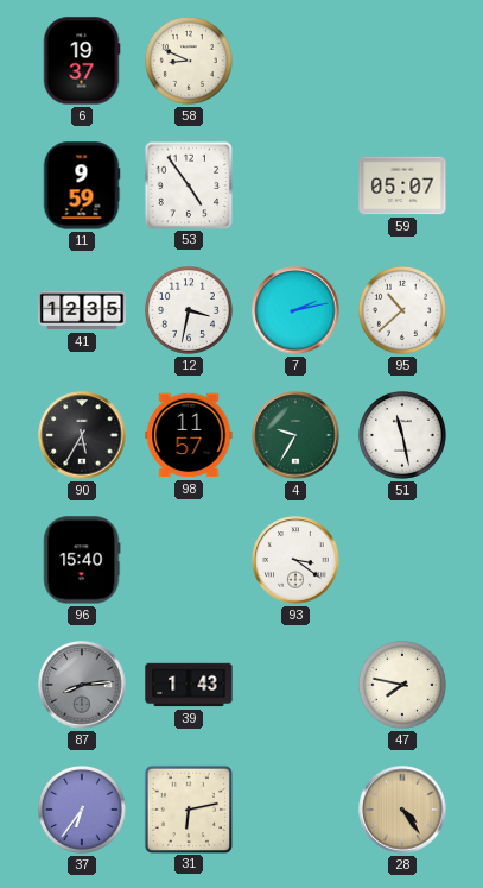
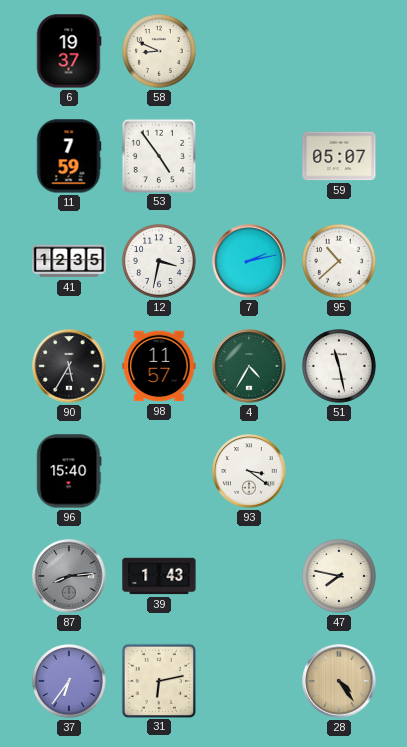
11: 9:59 -> 7:59 (69, 156)
4: 9:35 -> 4:35 (249, 366)
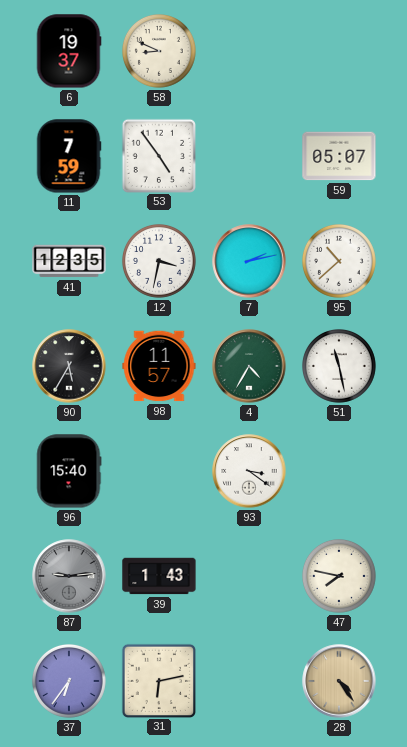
87: 8:14 -> 9:14 (69, 576)
